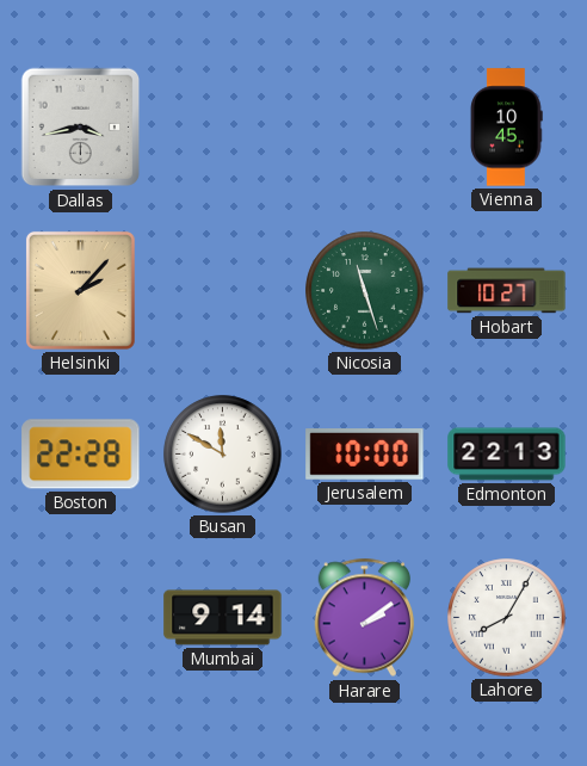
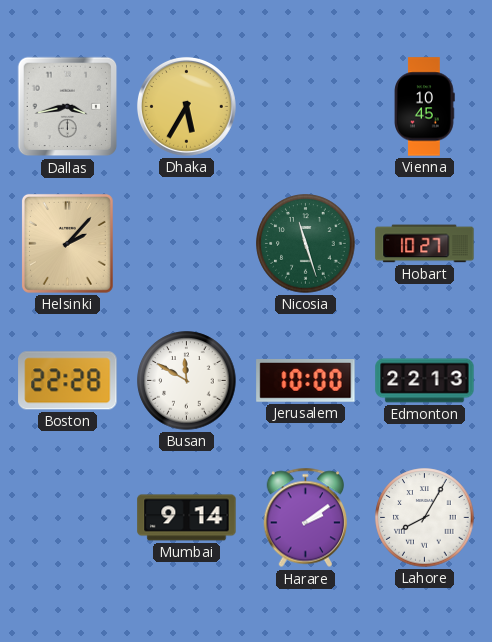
Dhaka: none -> 5:35 (186, 106)
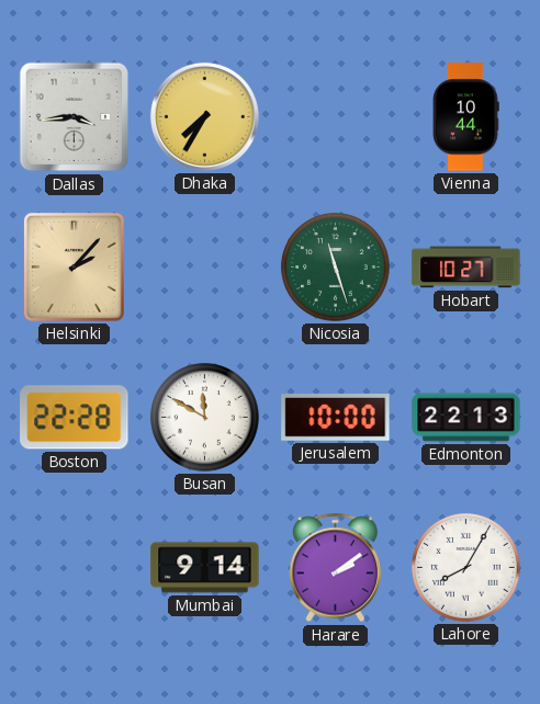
Dallas: 3:43 -> 3:44 (75, 117)
Dhaka: 5:35 -> 7:35 (204, 116)
Vienna: 10:45 -> 10:44 (465, 117)
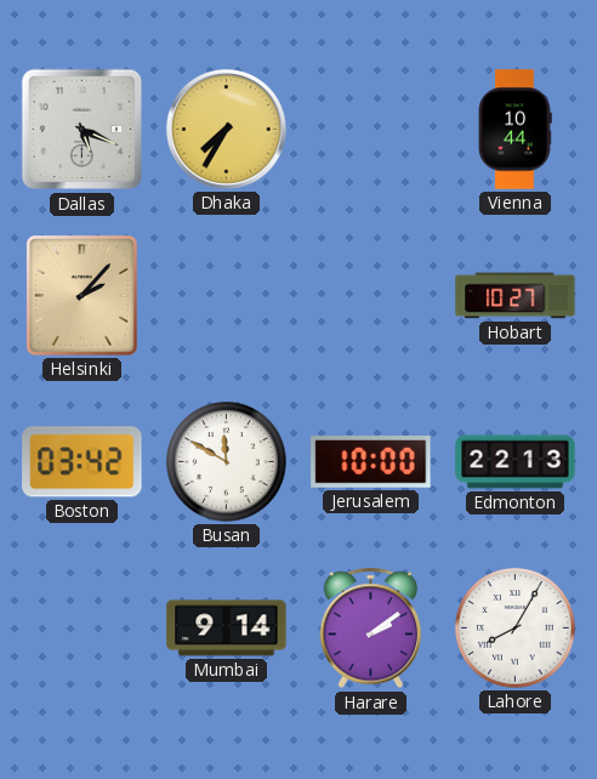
Dallas: 3:44 -> 5:19 (83, 130)
Nicosia: 11:27 -> none (336, 268)
Boston: 22:28 -> 03:42 (83, 462)
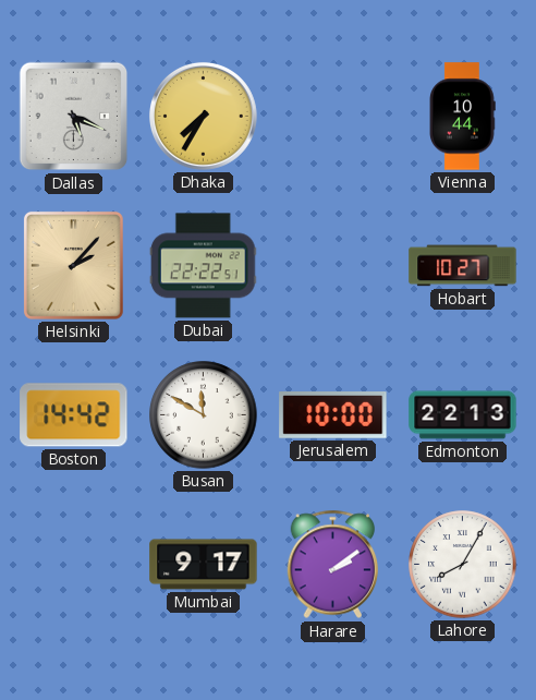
Dubai: none -> 22:22 (203, 266)
Boston: 03:42 -> 14:42 (74, 415)
Mumbai: 9:14 -> 9:17 (204, 565)
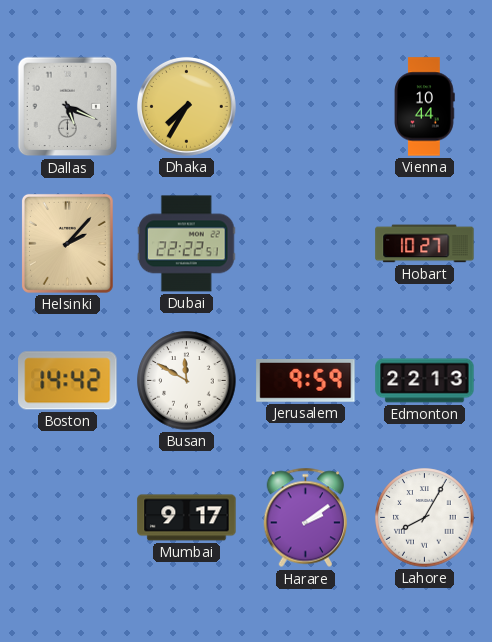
Jerusalem: 10:00 -> 9:59 (306, 381)
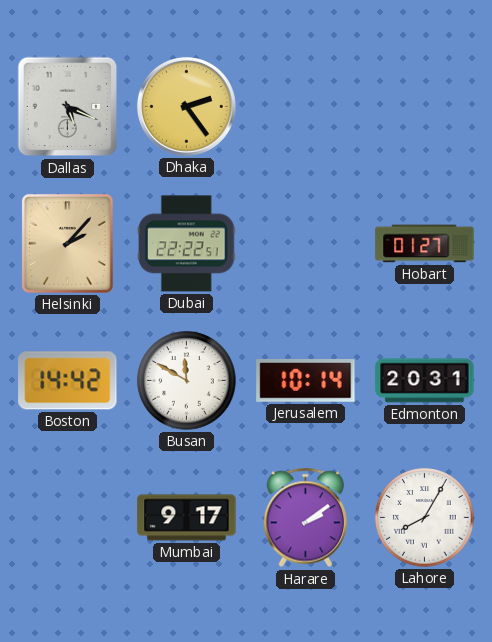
Dhaka: 7:35 -> 2:24 (186, 106)
Vienna: 10:44 -> none (424, 107)
Hobart: 10:27 -> 01:27 (425, 244)
Jerusalem: 9:59 -> 10:14 (306, 381)
Edmonton: 22:13 -> 20:31 (425, 381)
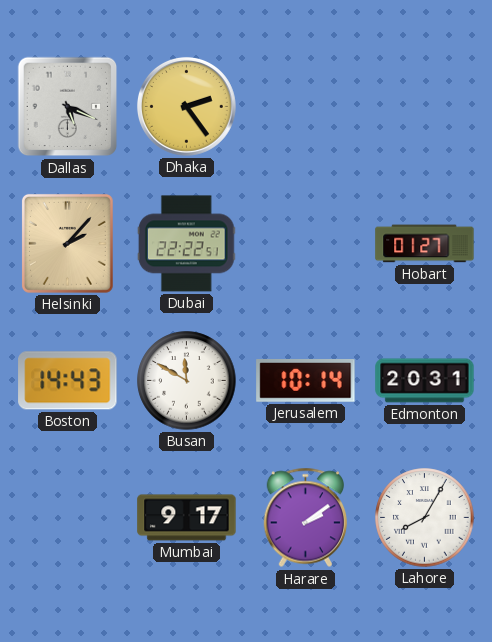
Boston: 14:42 -> 14:43 (68, 381)
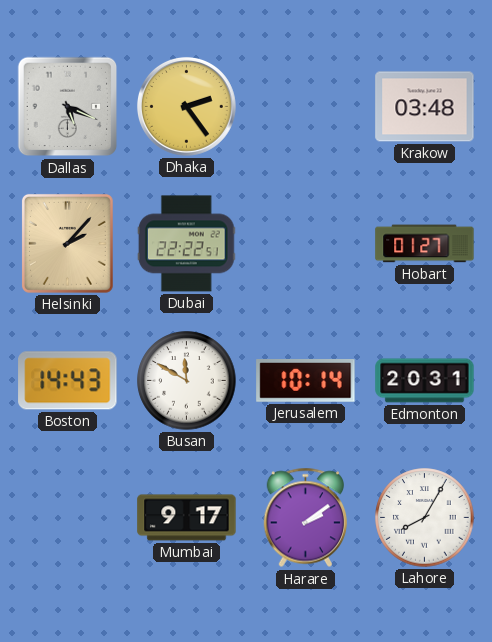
Krakow: none -> 03:48 (425, 107)
